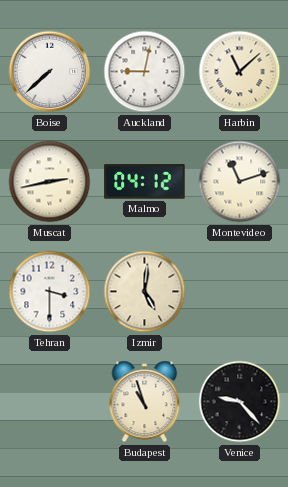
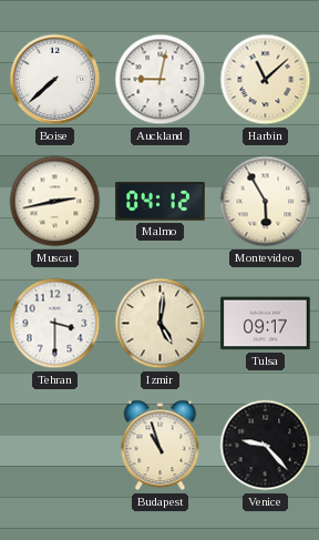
Montevideo: 11:12 -> 5:55 (266, 202)
Tulsa: none -> 09:17 (266, 324)
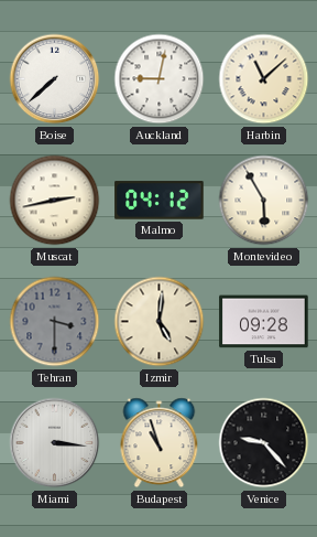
Tehran dial: white -> grey (55, 322)
Tulsa: 09:17 -> 09:28 (264, 322)
Miami: none -> 3:16 (55, 443)
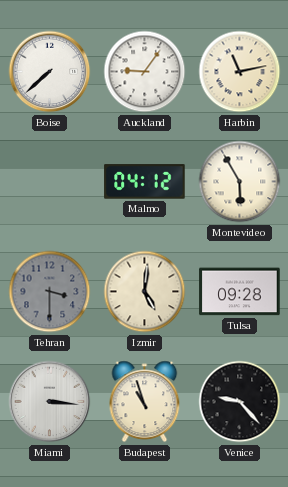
Auckland: 9:02 -> 9:06 (145, 72)
Harbin: 11:08 -> 11:13 (240, 72)
Muscat: 2:43 -> none (55, 201)
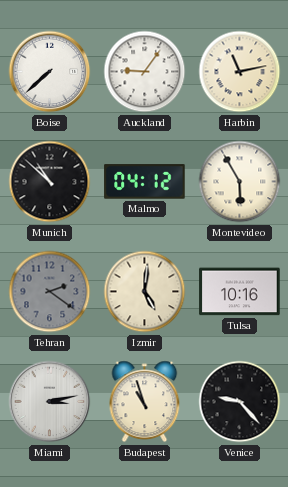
Munich: none -> 10:52 (50, 182)
Tehran: 3:30 -> 2:21 (50, 292)
Tulsa: 09:28 -> 10:16 (240, 292)
Miami: 3:16 -> 3:13 (50, 402)
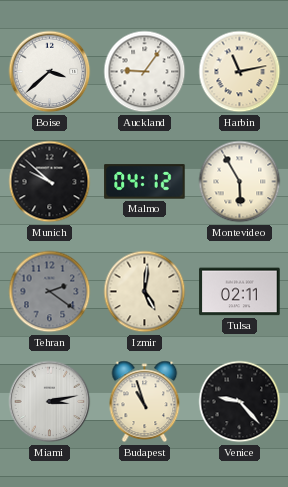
Boise: 7:38 -> 3:38 (50, 72)
Munich: 10:52 -> 9:52 (50, 182)
Tulsa: 10:16 -> 02:11 (240, 292)
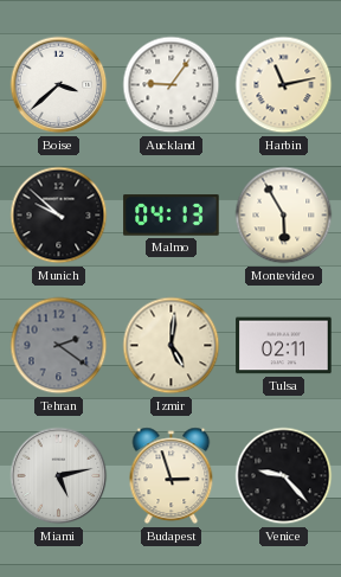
Malmo: 04:12 -> 04:13 (172, 216)
Miami: 3:13 -> 5:13 (59, 476)
Budapest: 10:57 -> 2:57 (172, 476)
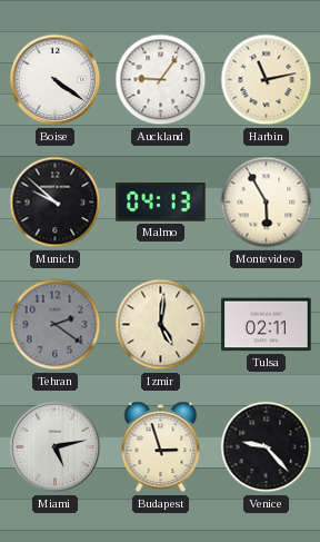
Boise: 3:38 -> 4:21 (56, 80)
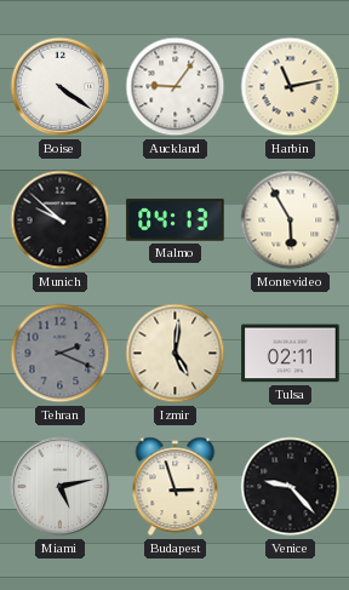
Tehran: 2:21 -> 2:19 (61, 354)
